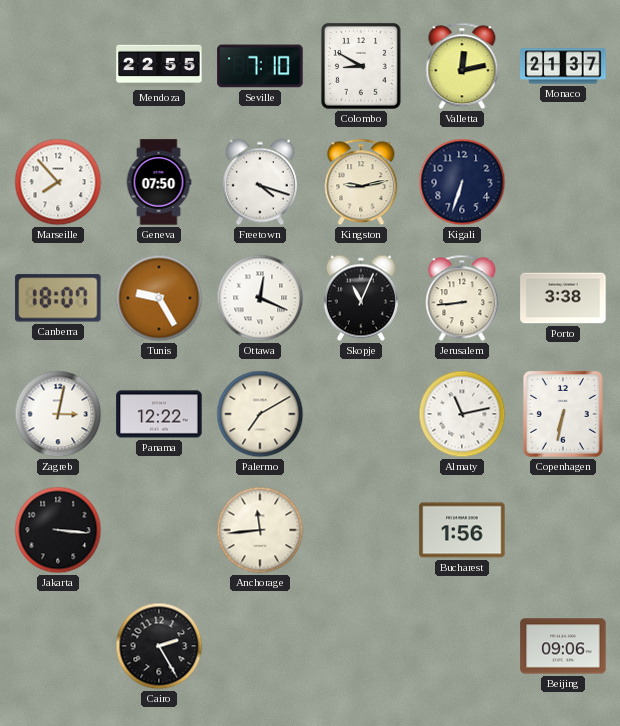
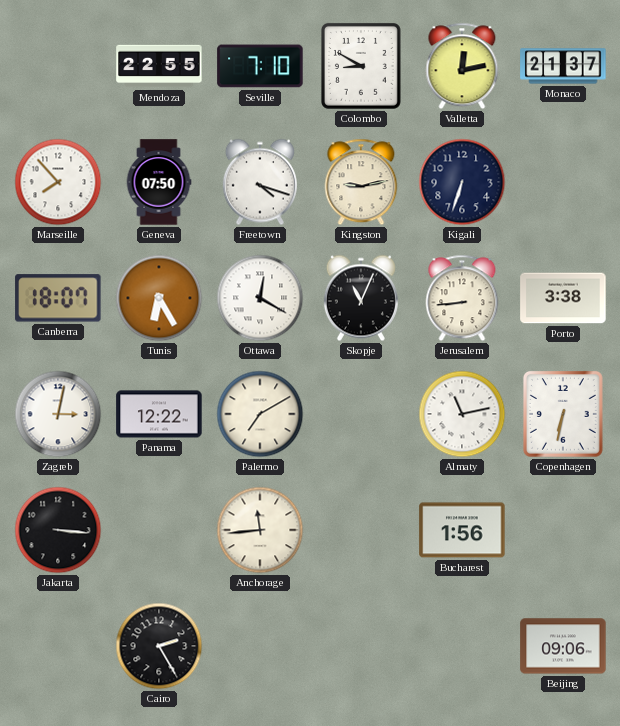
Tunis: 9:25 -> 6:25 (159, 298)
Ottawa: 12:19 -> 12:20 (260, 298)
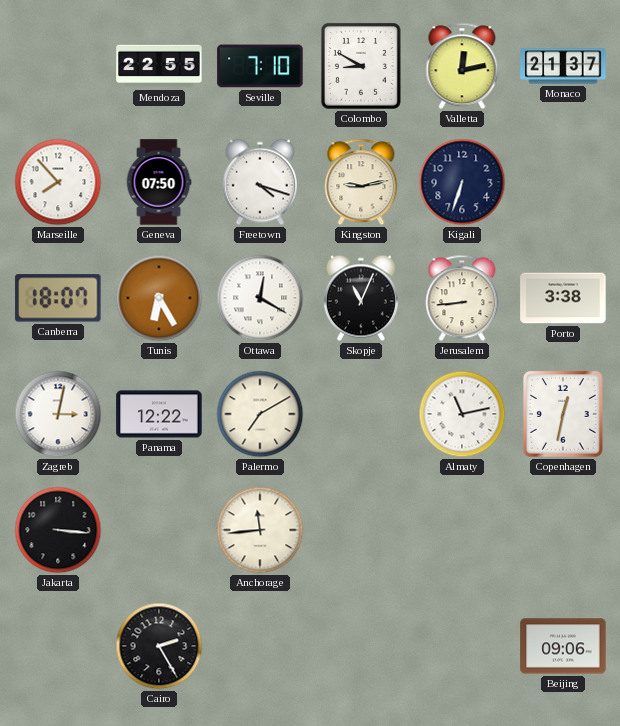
Copenhagen: 6:32 -> 12:32 (563, 414)
Bucharest: 1:56 -> none (462, 530)
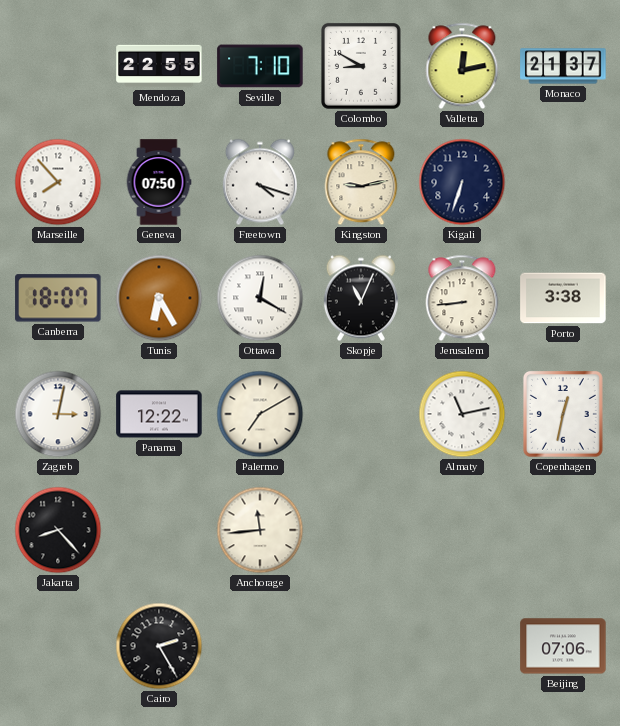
Jakarta: 3:16 -> 8:23 (58, 530)
Beijing: 09:06 -> 07:06 (563, 646)
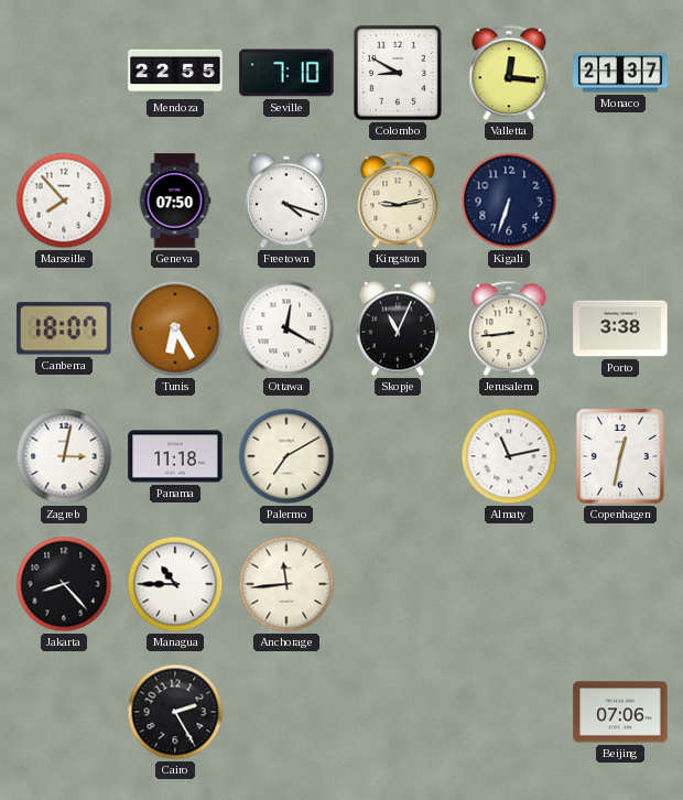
Valletta: 12:13 -> 12:16 (509, 73)
Panama: 12:22 -> 11:18 (175, 456)
Managua: none -> 10:45 (175, 584)
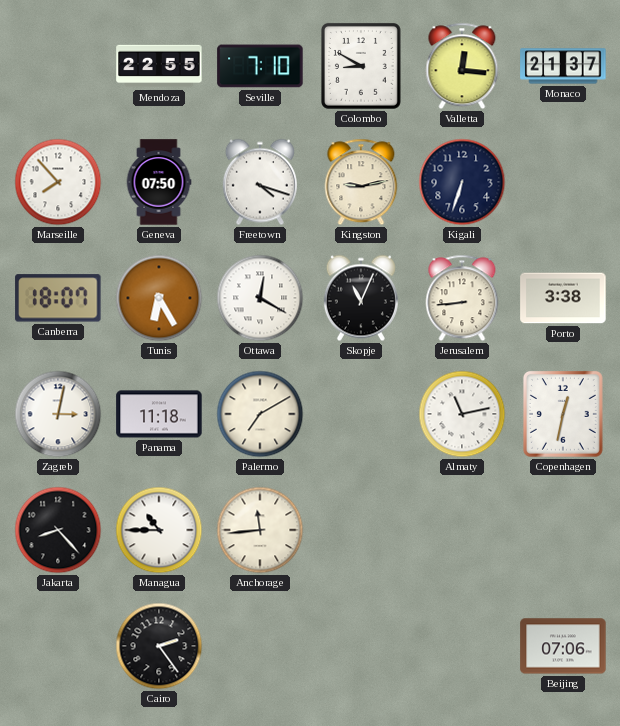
Cairo: 2:25 -> 2:24 (159, 646)
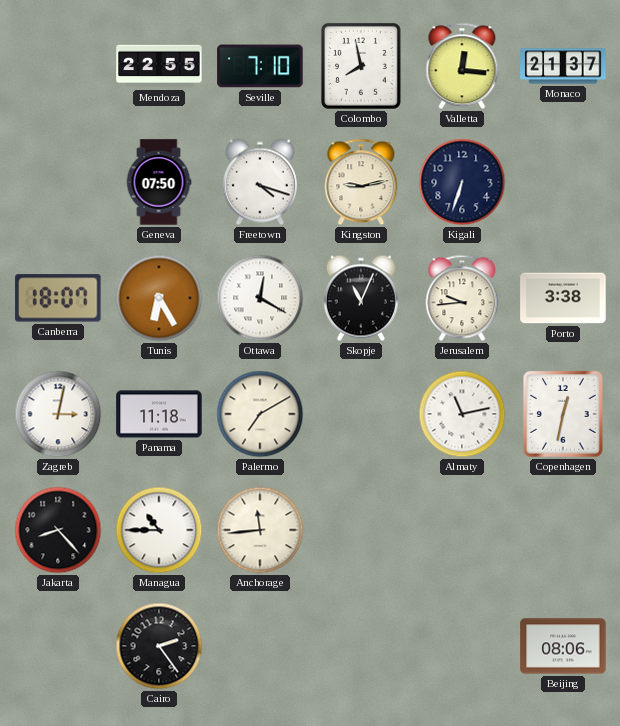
Colombo: 8:50 -> 7:58 (361, 66)
Marseille: 7:53 -> none (58, 182)
Jerusalem: 8:44 -> 9:44 (462, 298)
Beijing: 07:06 -> 08:06 (563, 646)
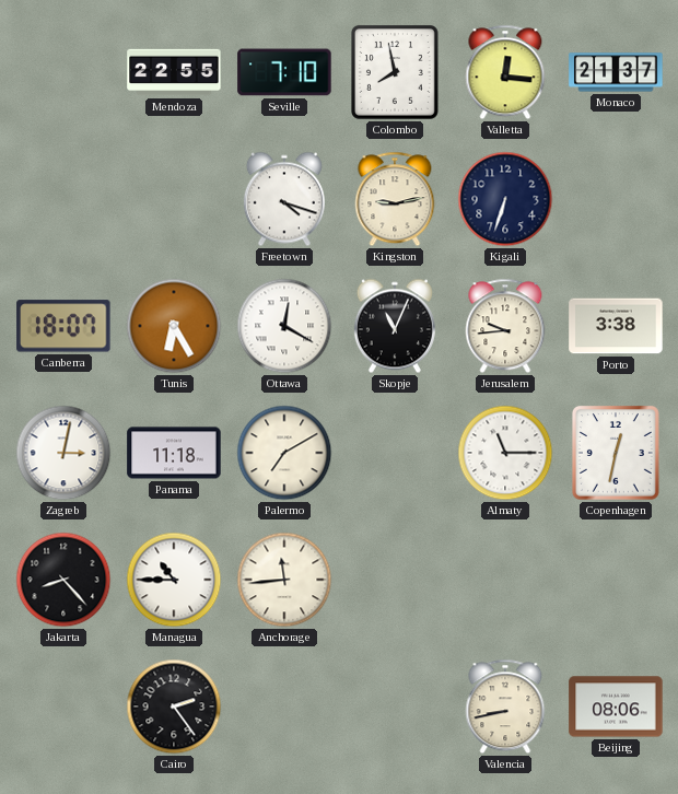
Geneva: 07:50 -> none (159, 182)
Almaty: 11:13 -> 11:15 (505, 453)
Valencia: none -> 8:43 (505, 707)
